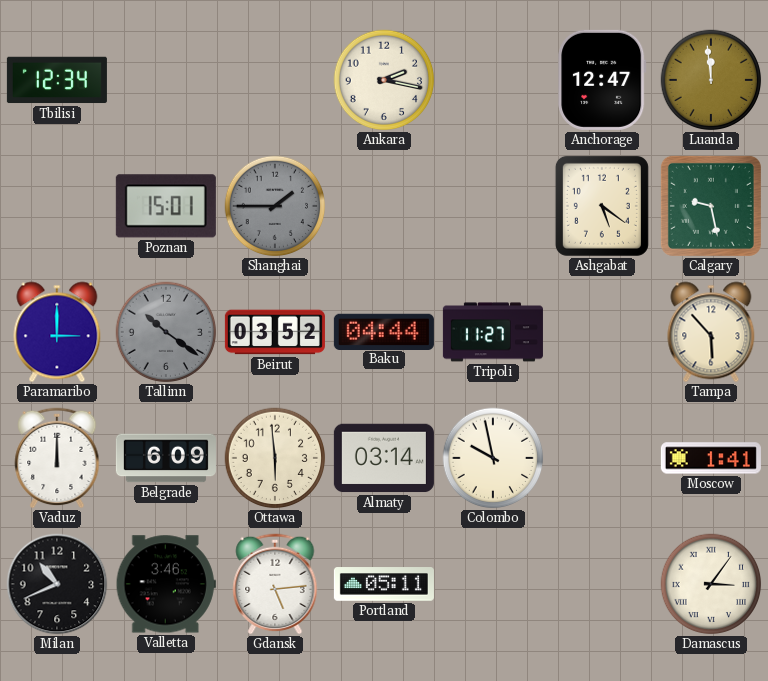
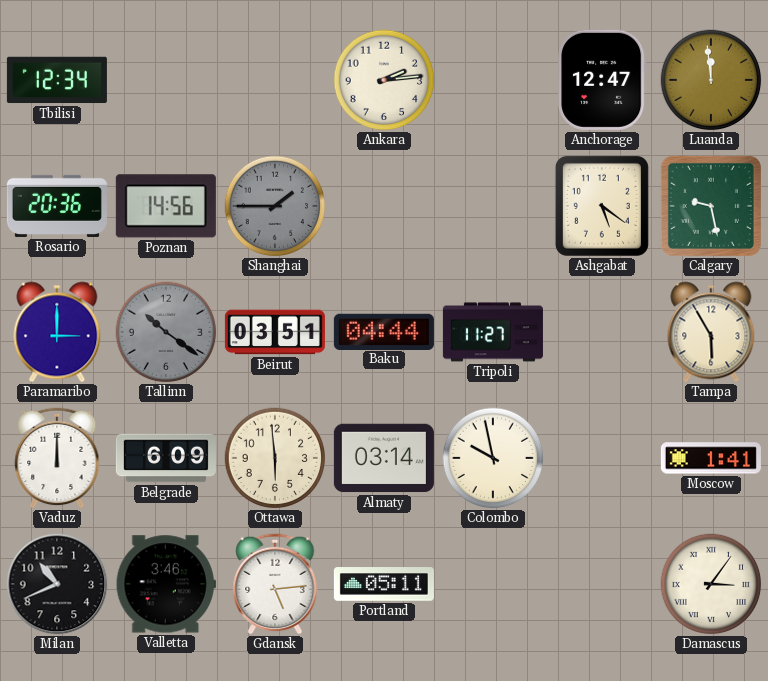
Ankara: 2:17 -> 2:14 (384, 80)
Rosario: none -> 20:36 (57, 206)
Poznan: 15:01 -> 14:56 (166, 206)
Beirut: 03:52 -> 03:51 (275, 332)
Tampa: 5:53 -> 5:55 (711, 332)
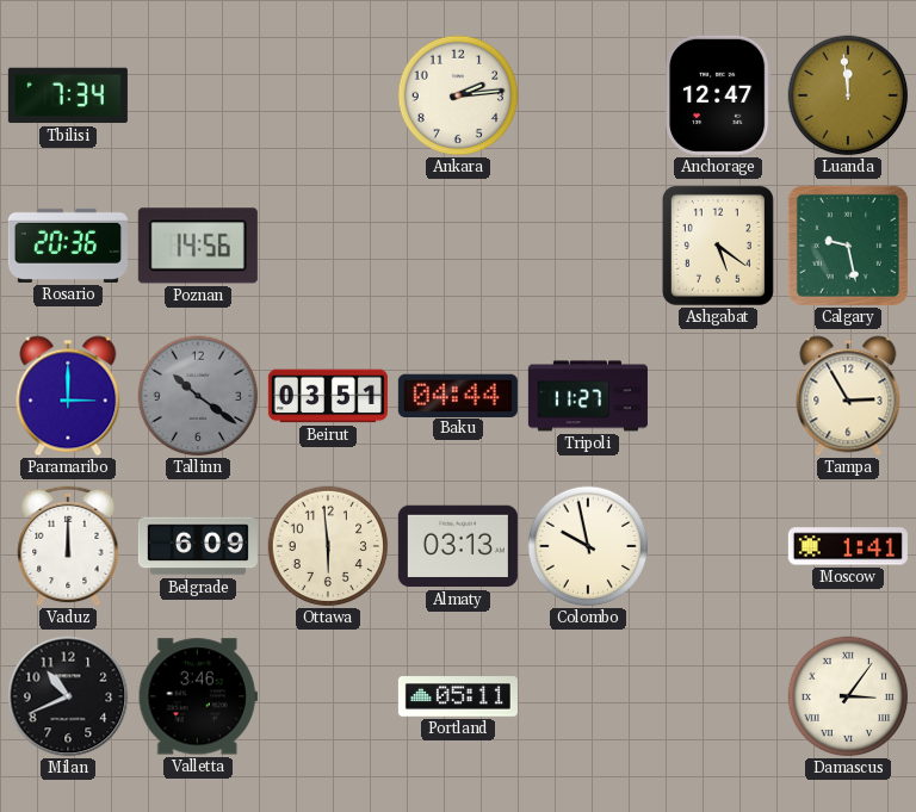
Tbilisi: 12:34 -> 7:34 (68, 95)
Shanghai: 1:45 -> none (275, 206)
Tampa: 5:55 -> 2:55 (848, 396)
Almaty: 03:14 -> 03:13 (458, 546)
Gdansk: 5:14 -> none (275, 584)
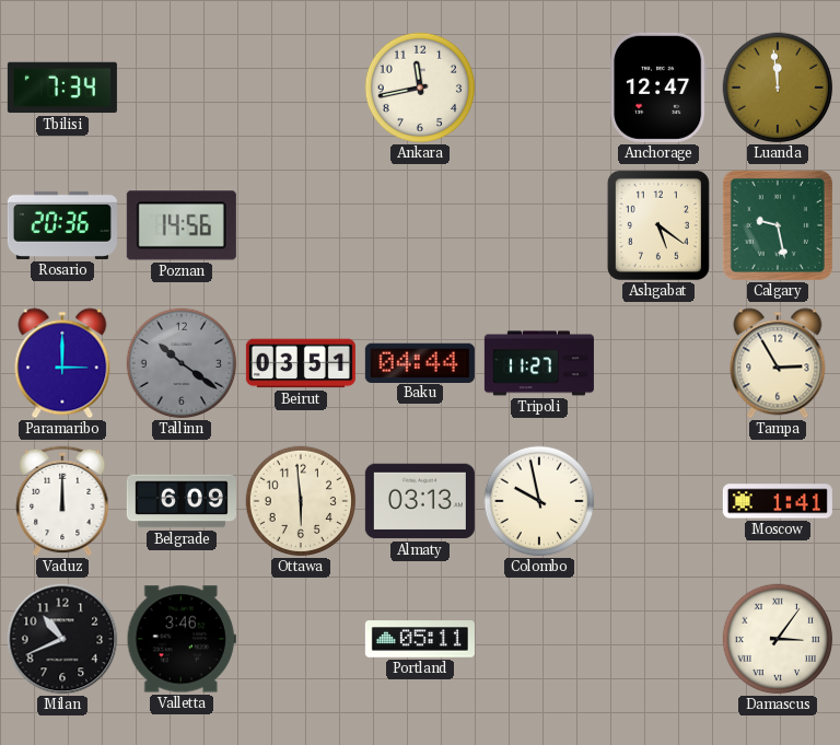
Ankara: 2:14 -> 11:43 (420, 88)
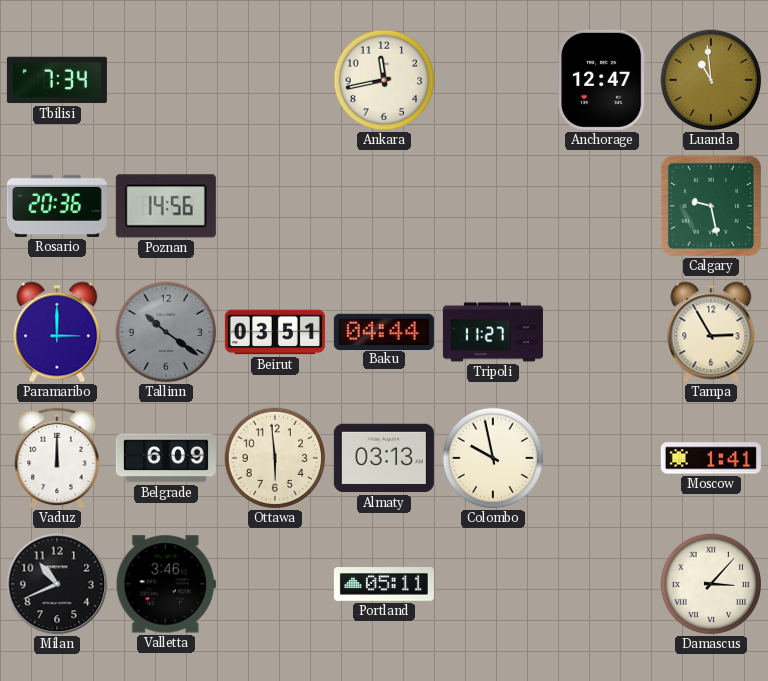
Luanda: 11:59 -> 10:59 (711, 80)
Ashgabat: 5:21 -> none (658, 225)
Damascus: 3:06 -> 3:07 (711, 584)
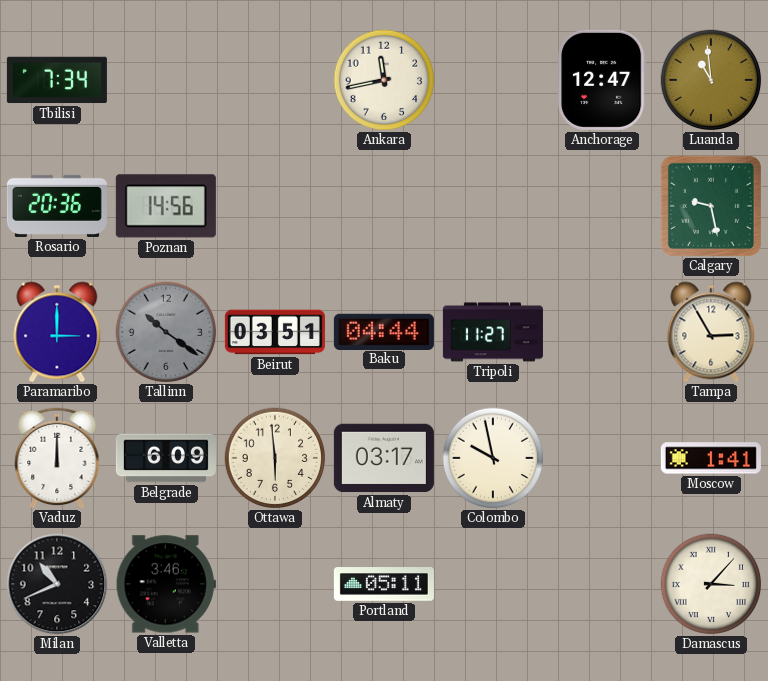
Almaty: 03:13 -> 03:17 (384, 458)
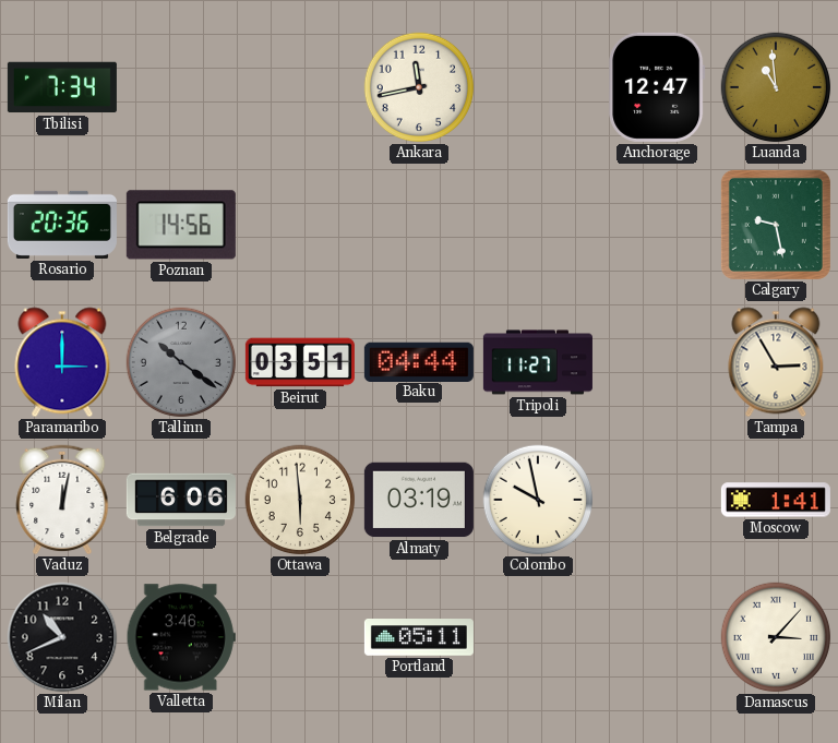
Vaduz: 12:00 -> 12:02 (62, 500)
Belgrade: 6:09 -> 6:06 (181, 500)
Almaty: 03:17 -> 03:19 (419, 500)
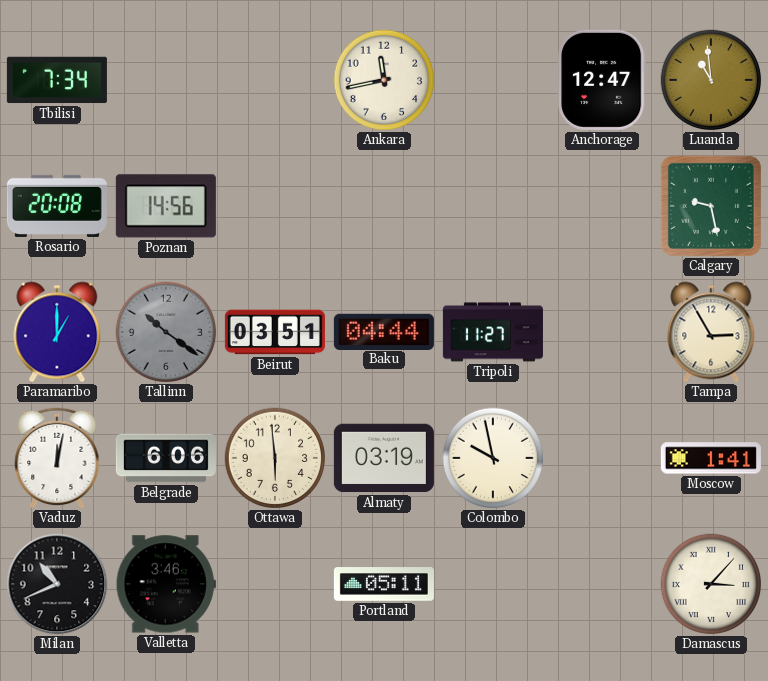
Rosario: 20:36 -> 20:08 (57, 206)
Paramaribo: 3:00 -> 1:00 (57, 332)
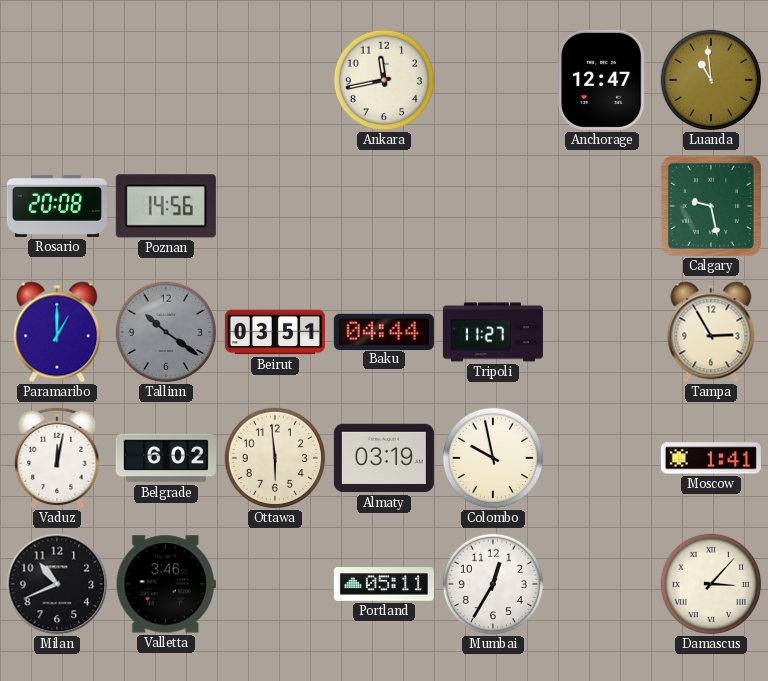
Tbilisi: 7:34 -> none (57, 80)
Belgrade: 6:06 -> 6:02 (166, 458)
Mumbai: none -> 12:35 (493, 584)
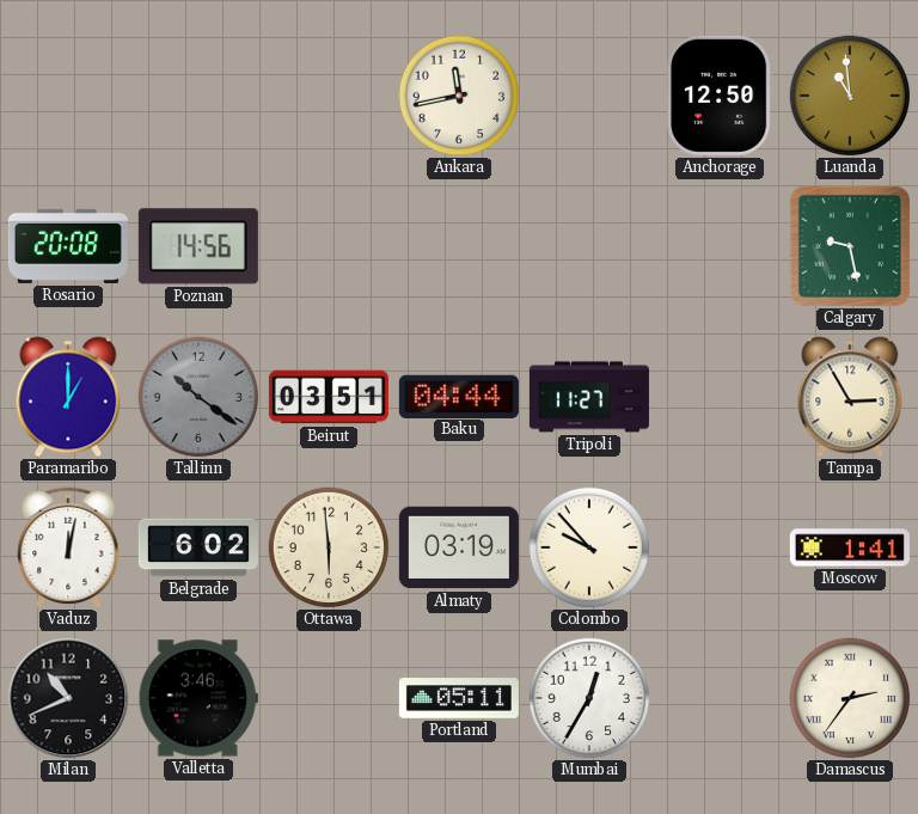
Anchorage: 12:47 -> 12:50 (720, 96)
Colombo: 9:58 -> 9:53 (589, 547)
Damascus: 3:07 -> 2:36 (850, 698)
